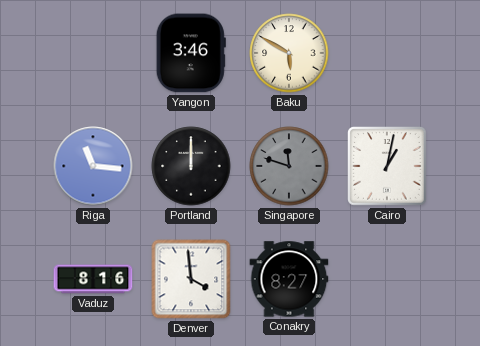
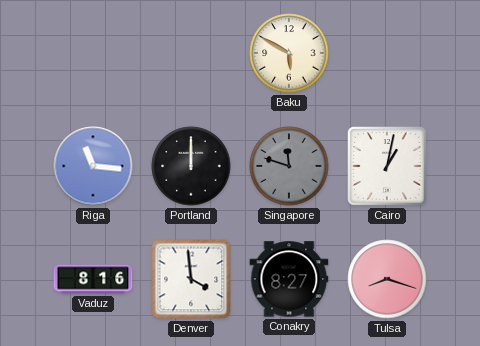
Yangon: 3:46 -> none (191, 53)
Tulsa: none -> 8:18 (387, 279)
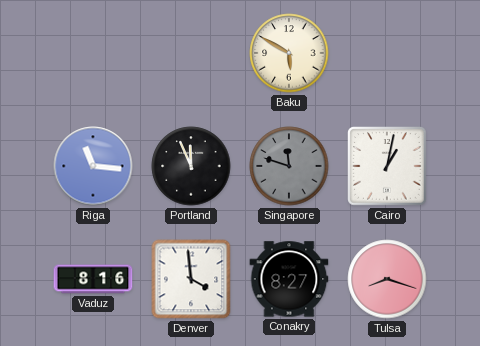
Portland: 12:00 -> 11:56 (191, 166)
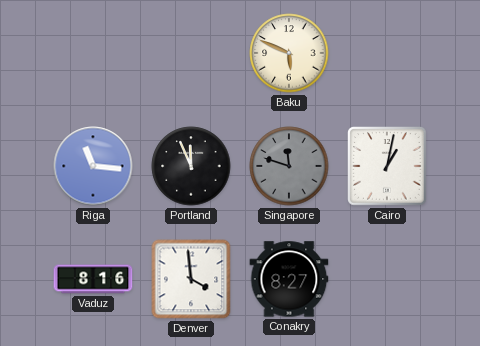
Baku: 5:50 -> 5:49 (289, 53)
Tulsa: 8:18 -> none (387, 279)
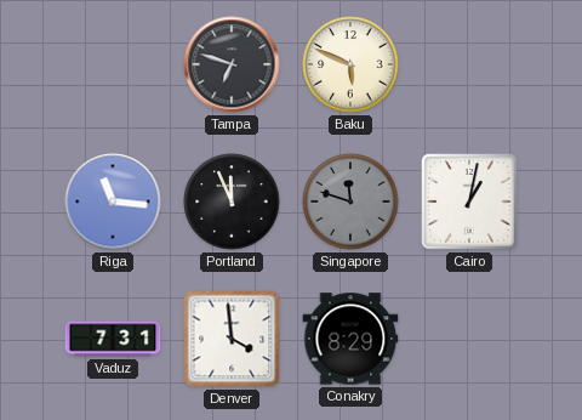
Tampa: none -> 6:48 (232, 64)
Vaduz: 8:16 -> 7:31 (113, 339)
Conakry: 8:27 -> 8:29 (350, 339)
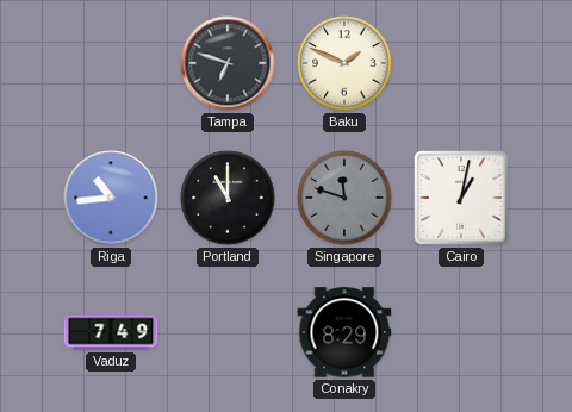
Baku: 5:49 -> 1:49 (344, 63)
Riga: 11:16 -> 10:44 (111, 198)
Portland: 11:56 -> 11:00 (228, 198)
Vaduz: 7:31 -> 7:49 (111, 332)
Denver: 3:59 -> none (232, 339)
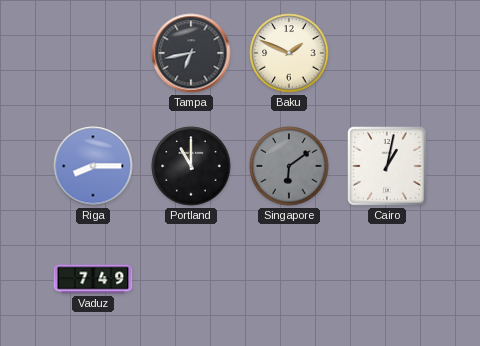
Tampa: 6:48 -> 6:43 (191, 53)
Riga: 10:44 -> 8:15 (93, 166)
Singapore: 11:48 -> 6:09 (289, 166)
Conakry: 8:29 -> none (344, 332)
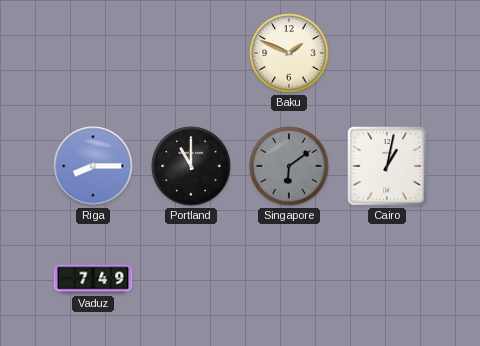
Tampa: 6:43 -> none (191, 53)
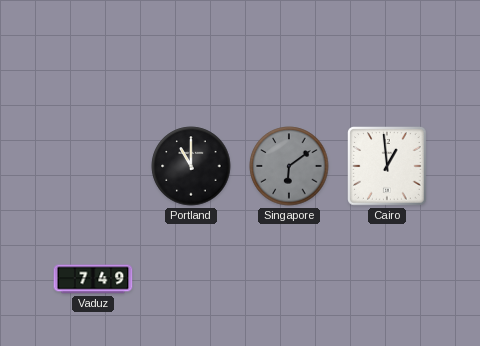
Baku: 1:49 -> none (289, 53)
Riga: 8:15 -> none (93, 166)
Cairo: 1:02 -> 12:59 (387, 166)
